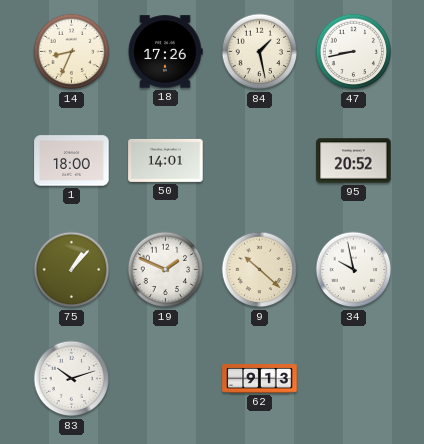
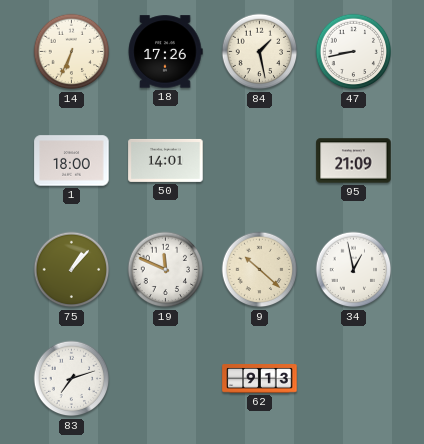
14: 8:34 -> 6:34 (72, 52)
95: 20:52 -> 21:09 (354, 161)
19: 1:49 -> 11:49 (166, 270)
34: 9:58 -> 12:58 (354, 270)
83: 10:12 -> 7:12 (72, 379)
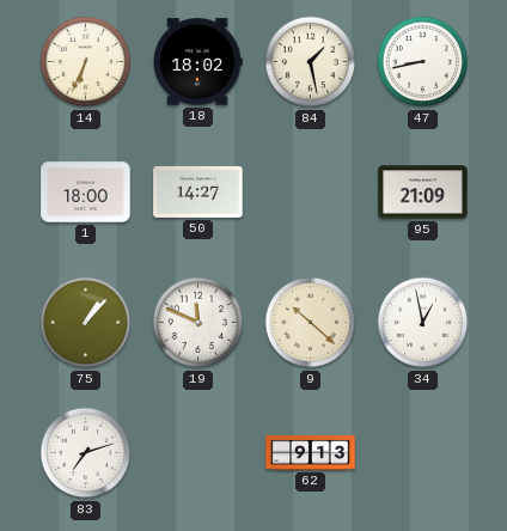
18: 17:26 -> 18:02 (197, 62)
50: 14:01 -> 14:27 (198, 191)
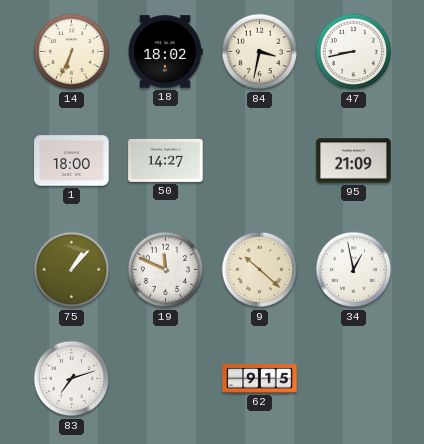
84: 1:28 -> 3:32 (260, 52)
62: 9:13 -> 9:15 (260, 379)
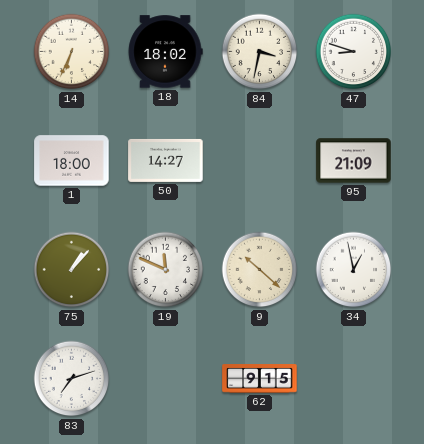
47: 8:43 -> 8:48 (354, 52)
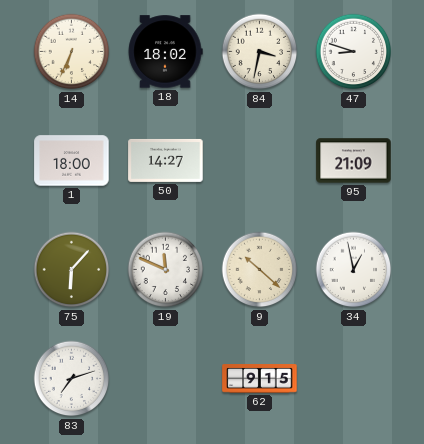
75: 1:07 -> 6:07 (72, 270)
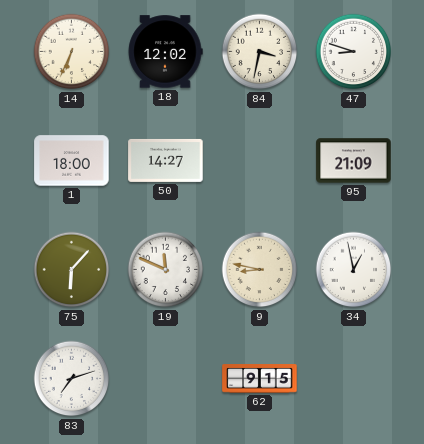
18: 18:02 -> 12:02 (165, 52)
9: 10:22 -> 8:47 (260, 270)
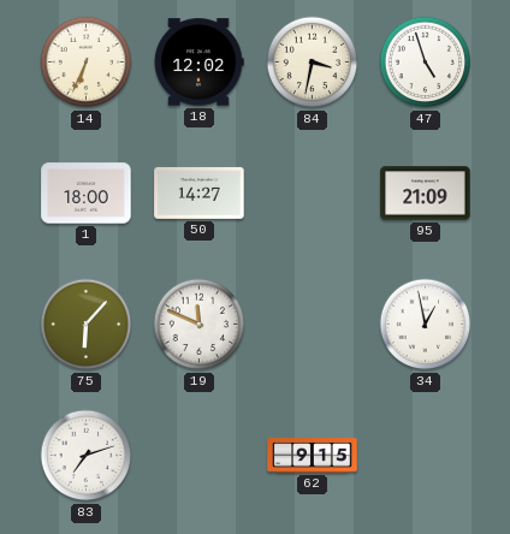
47: 8:48 -> 4:57 (426, 63)
9: 8:47 -> none (260, 270)
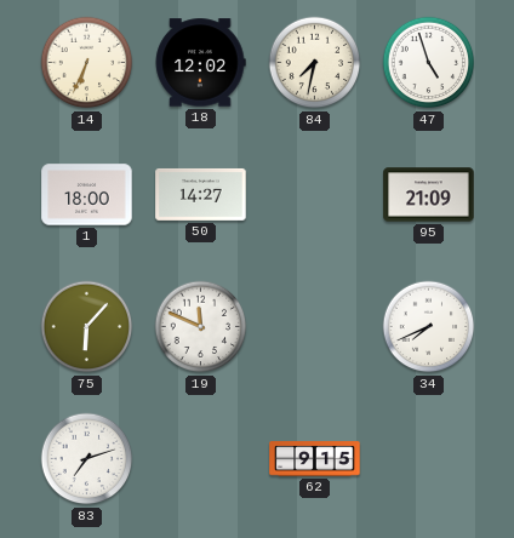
84: 3:32 -> 7:32 (315, 63)
34: 12:58 -> 7:41 (429, 327)
